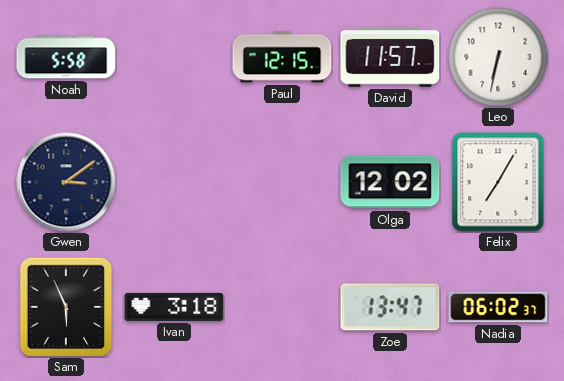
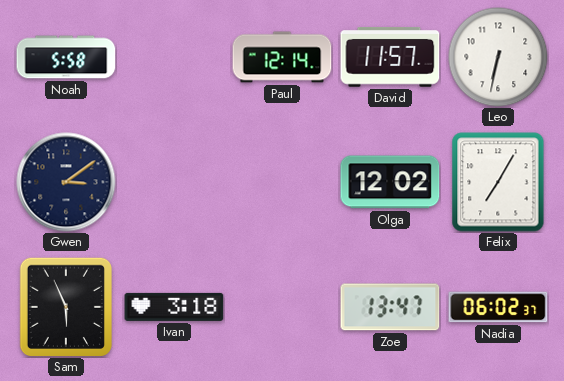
Paul: 12:15 -> 12:14 (282, 57)
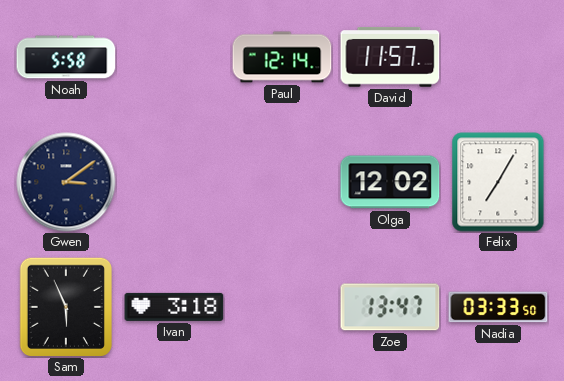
Leo: 6:32 -> none (498, 57)
Nadia: 06:02 -> 03:33 (498, 307)
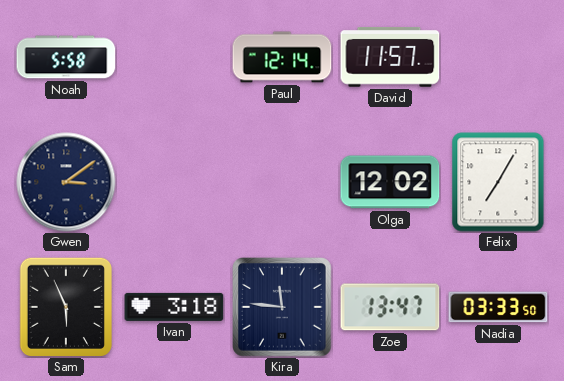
Kira: none -> 11:46 (283, 308)
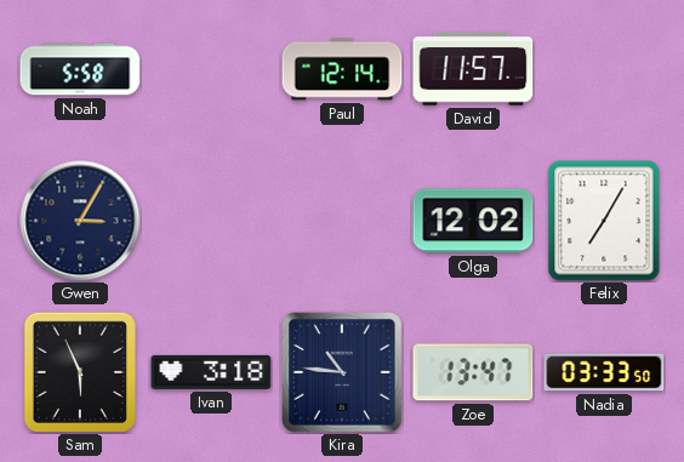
Gwen: 3:09 -> 3:05 (80, 221)
Kira: 11:46 -> 10:46 (343, 373)
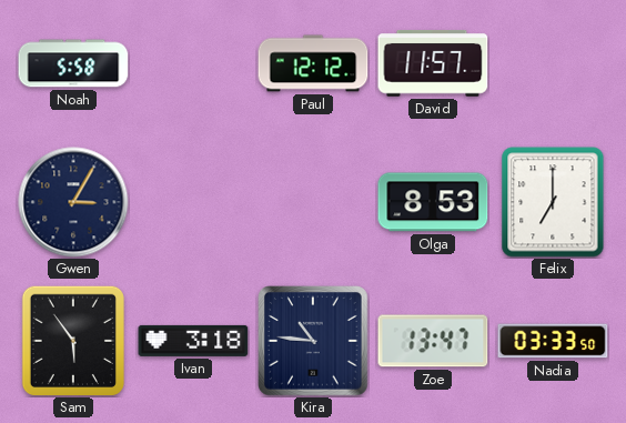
Paul: 12:14 -> 12:12 (313, 63)
Olga: 12:02 -> 8:53 (433, 202)
Felix: 7:05 -> 7:00 (553, 202)
Sam: 5:56 -> 5:54 (73, 340)
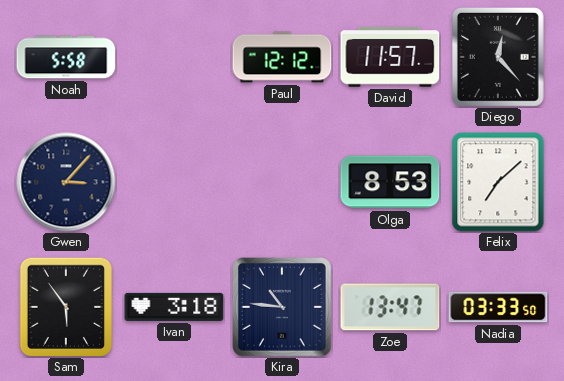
Diego: none -> 12:23 (498, 57)
Gwen: 3:05 -> 3:07 (66, 182)
Felix: 7:00 -> 7:08 (498, 182)
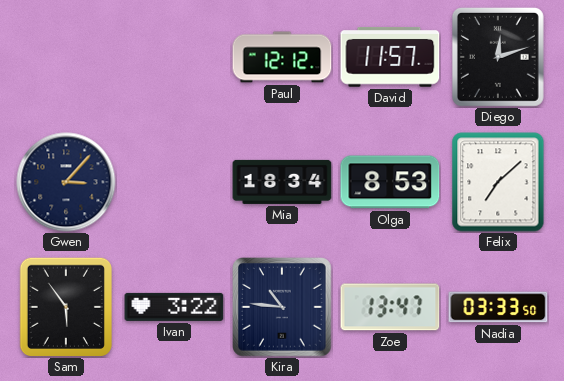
Noah: 5:58 -> none (66, 57)
Diego: 12:23 -> 12:12 (498, 57)
Mia: none -> 18:34 (282, 182)
Ivan: 3:18 -> 3:22 (174, 307)
